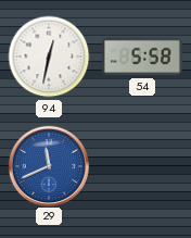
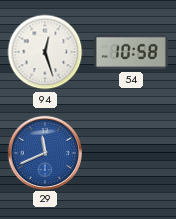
94: 12:32 -> 12:27 (45, 52)
54: 5:58 -> 10:58 (131, 52)
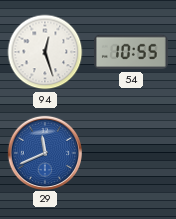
54: 10:58 -> 10:55 (131, 52)
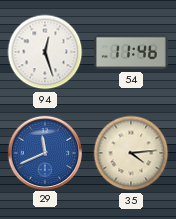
54: 10:55 -> 11:46 (131, 52)
35: none -> 4:14 (131, 153)
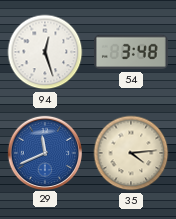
54: 11:46 -> 3:48 (131, 52)
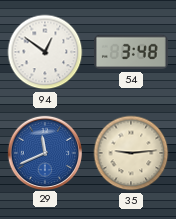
94: 12:27 -> 12:51 (45, 52)
35: 4:14 -> 9:14 (131, 153)
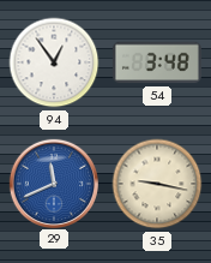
94: 12:51 -> 12:54 (54, 62)
35: 9:14 -> 9:17 (157, 184)
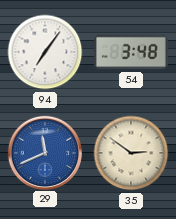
94: 12:54 -> 7:06 (45, 52)
35: 9:17 -> 2:51 (131, 153)
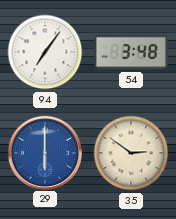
29: 11:41 -> 6:00 (44, 152)
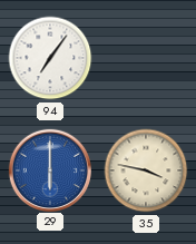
54: 3:48 -> none (131, 52)
35: 2:51 -> 3:47 (146, 170)
